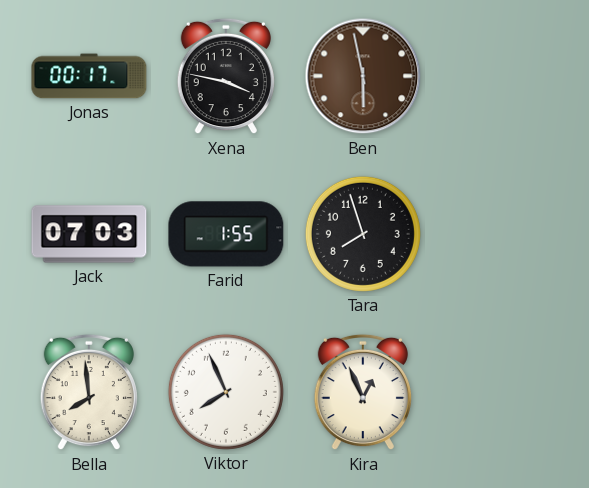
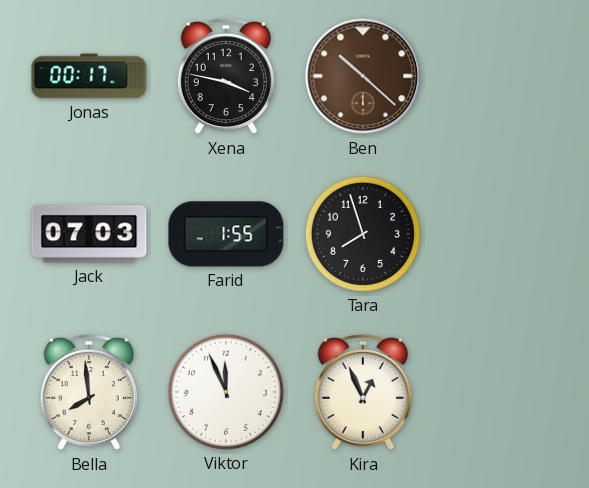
Ben: 5:58 -> 10:22 (363, 76)
Viktor: 7:56 -> 11:56 (226, 392)
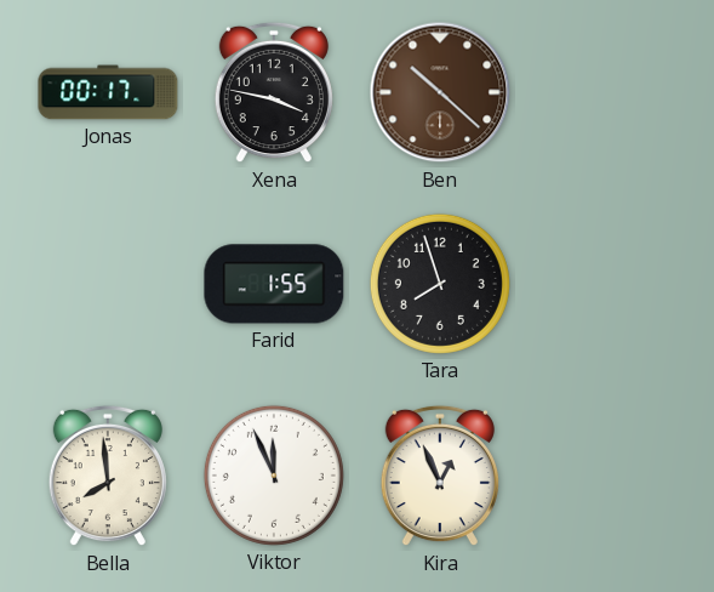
Jack: 07:03 -> none (89, 234)
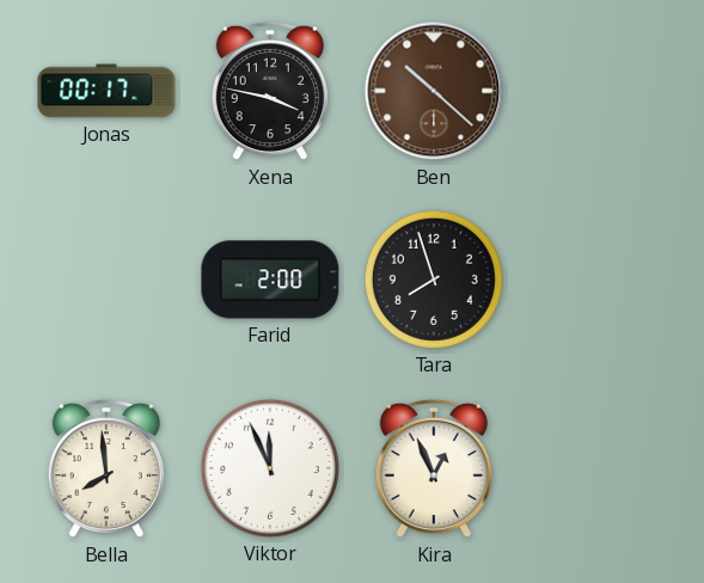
Farid: 1:55 -> 2:00 (270, 280)
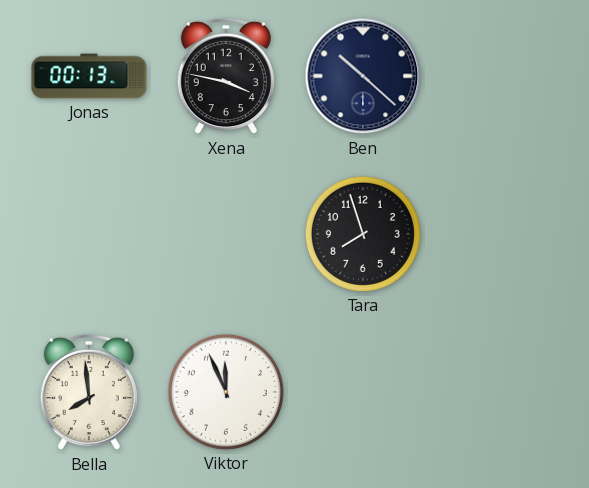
Jonas: 00:17 -> 00:13 (89, 76)
Ben dial: brown -> navy (363, 76)
Farid: 2:00 -> none (270, 280)
Kira: 12:56 -> none (434, 468)
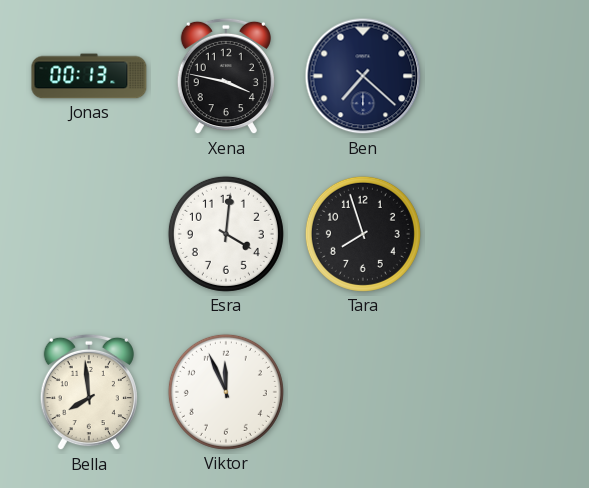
Ben: 10:22 -> 7:22 (363, 76)
Esra: none -> 4:01 (226, 234)
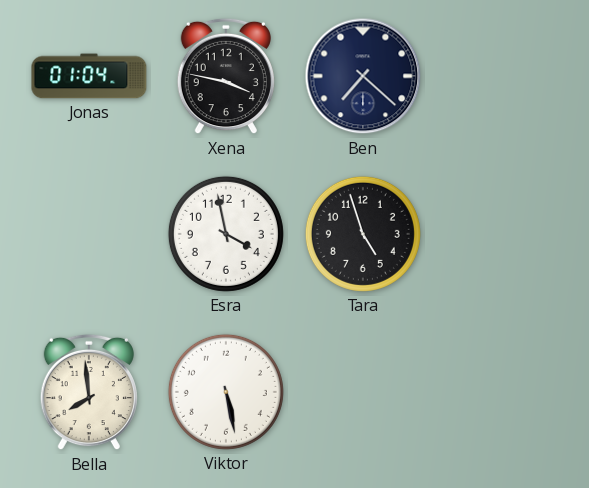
Jonas: 00:13 -> 01:04 (89, 76)
Esra: 4:01 -> 3:58 (226, 234)
Tara: 7:57 -> 4:57 (363, 234)
Viktor: 11:56 -> 5:28 (226, 392)
